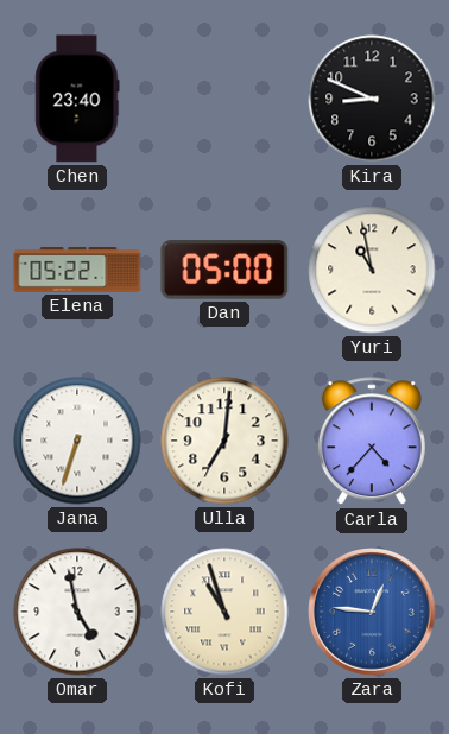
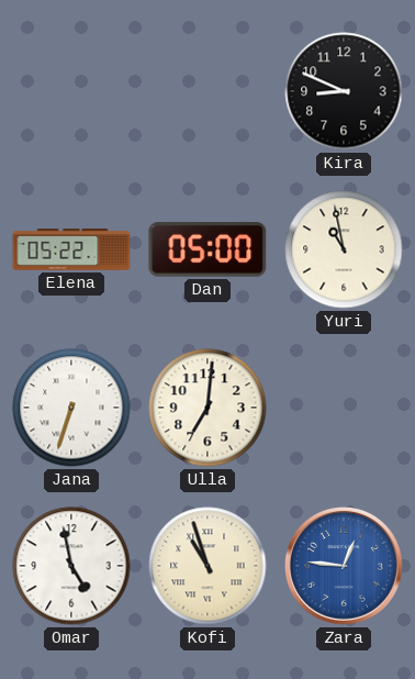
Chen: 23:40 -> none (77, 99)
Carla: 4:37 -> none (372, 442)
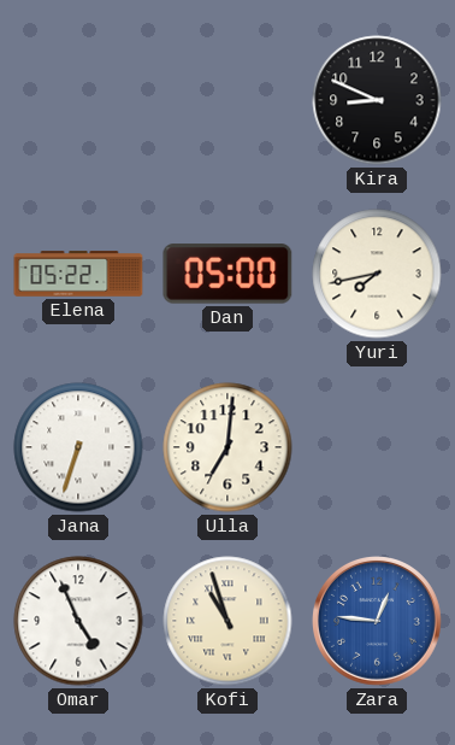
Yuri: 10:58 -> 7:43 (377, 274)
Omar: 4:58 -> 4:56 (78, 621)
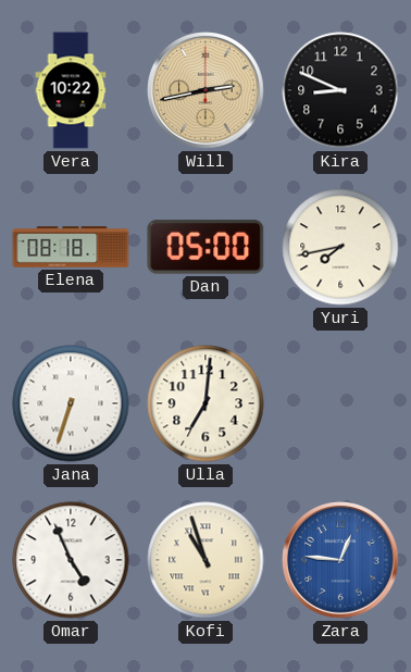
Vera: none -> 10:22 (71, 90)
Will: none -> 2:43 (207, 91)
Elena: 05:22 -> 08:18 (71, 247)
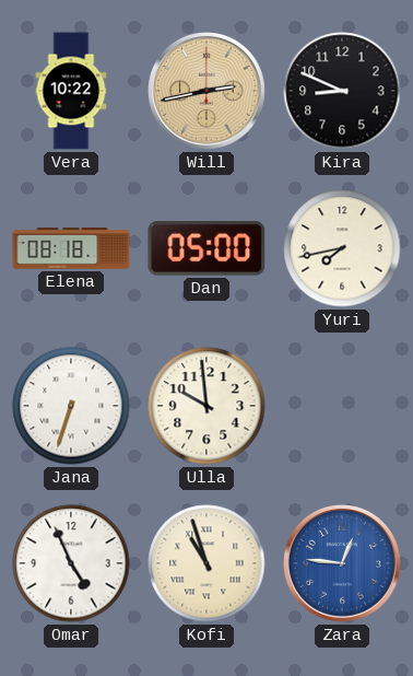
Ulla: 7:01 -> 9:59 (206, 406)
